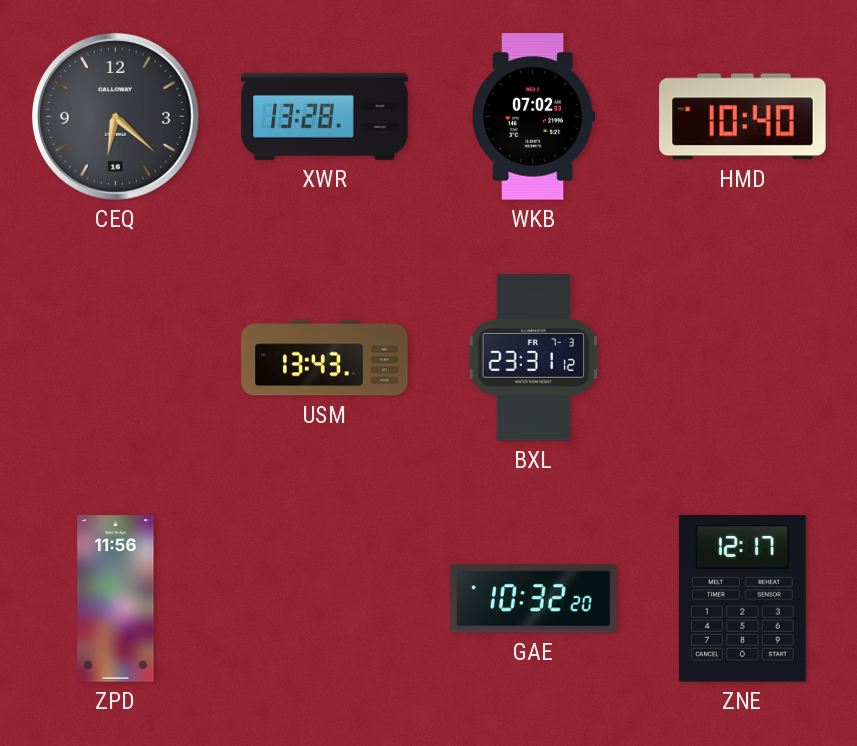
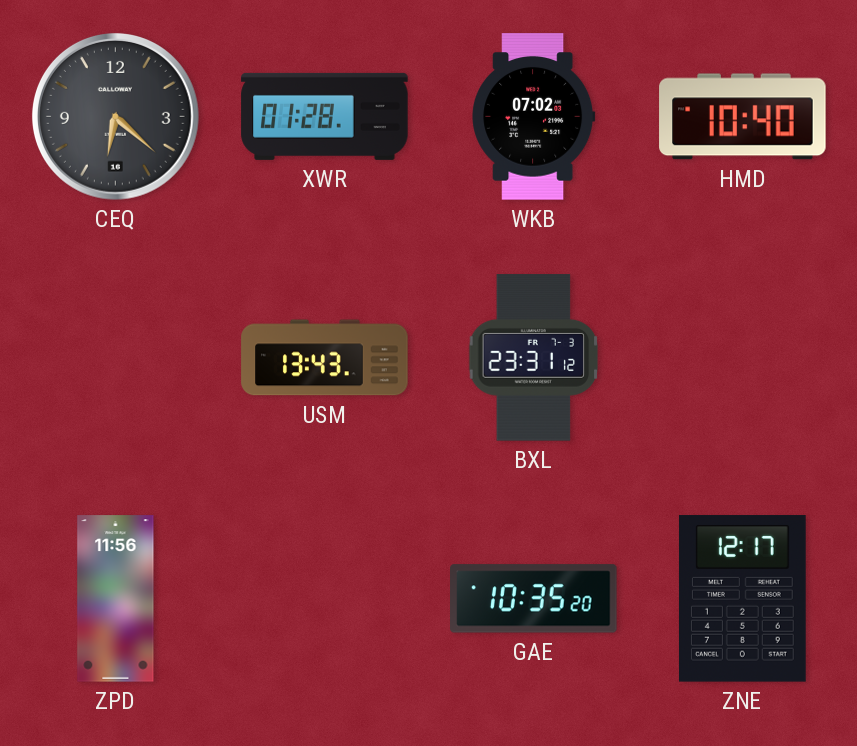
XWR: 13:28 -> 01:28 (325, 116)
GAE: 10:32 -> 10:35 (534, 599)
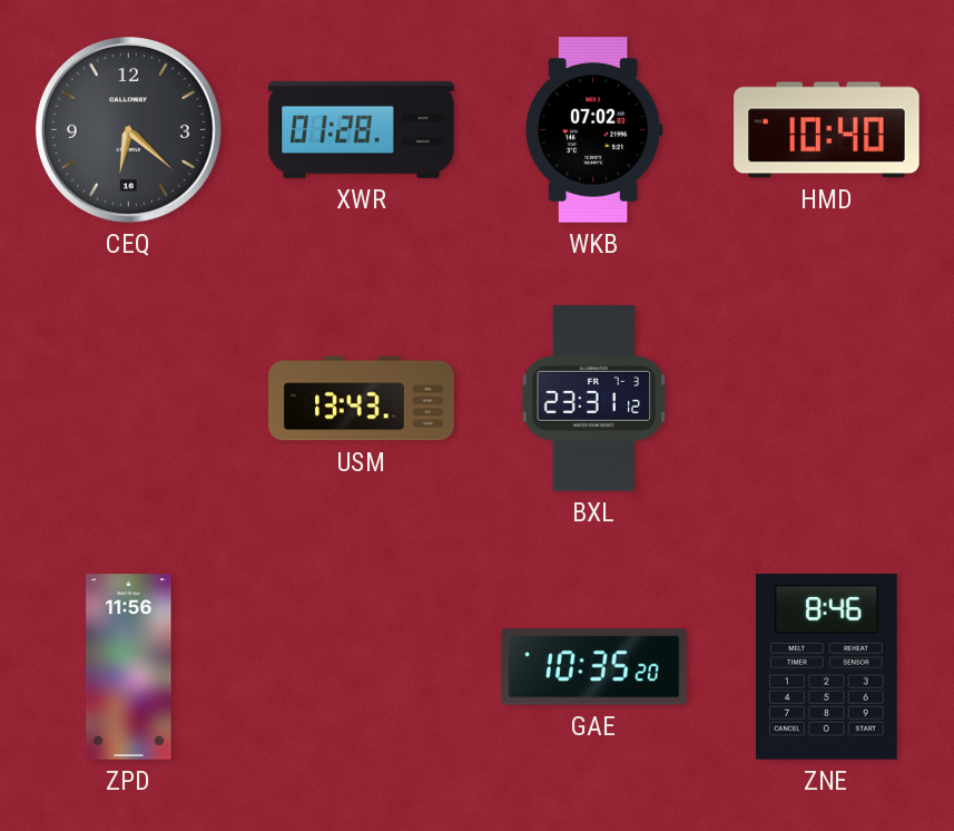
ZNE: 12:17 -> 8:46 (826, 667)
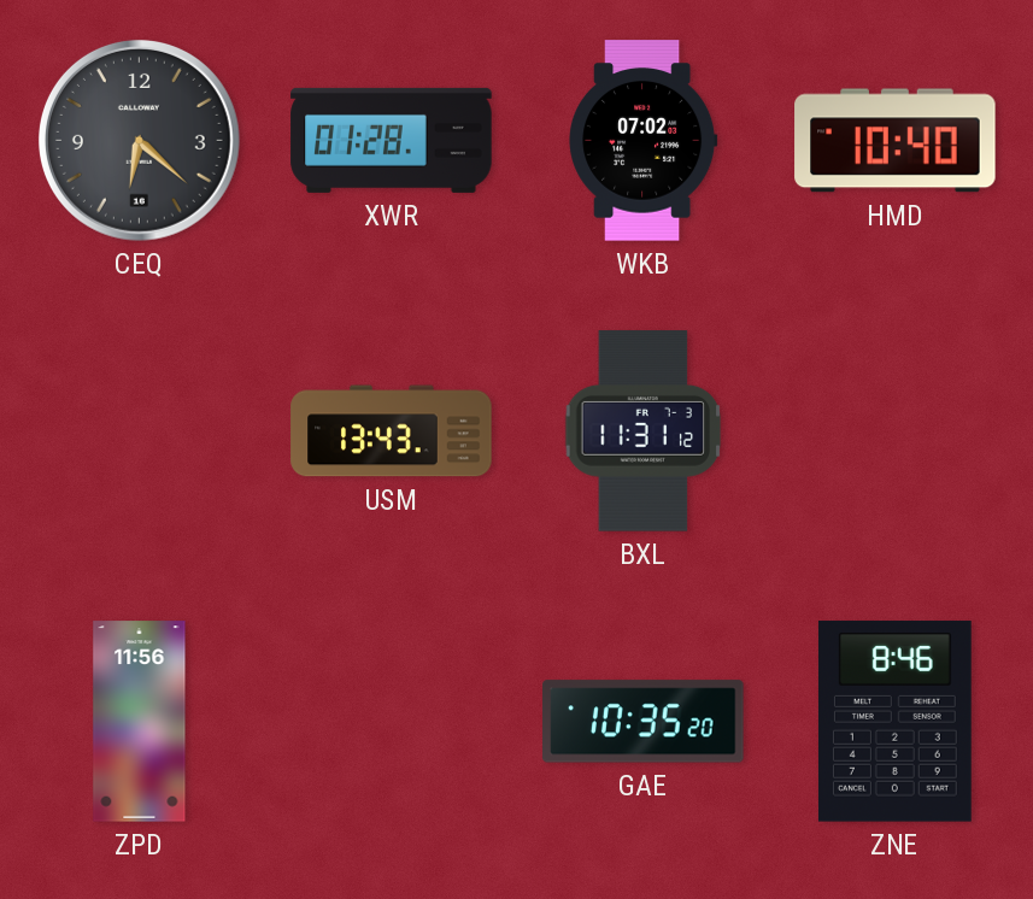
BXL: 23:31 -> 11:31 (644, 431)
